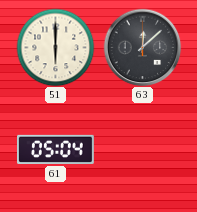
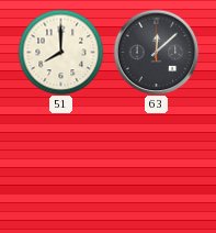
51: 6:00 -> 8:00 (60, 52)
61: 05:04 -> none (56, 149)
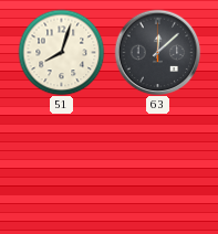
51: 8:00 -> 8:03 (61, 52)
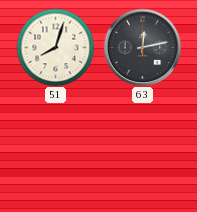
63: 12:08 -> 12:13 (142, 47)
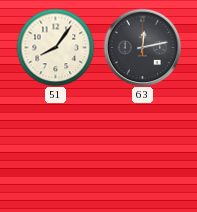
51: 8:03 -> 8:06 (55, 47)
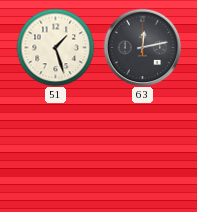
51: 8:06 -> 1:27 (55, 47)
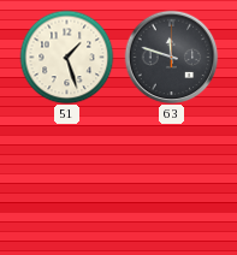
63: 12:13 -> 11:48 (171, 57)
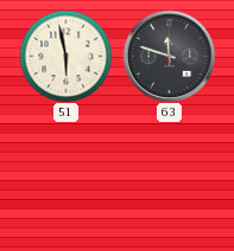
51: 1:27 -> 5:58 (65, 56)
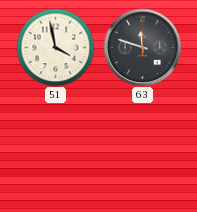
51: 5:58 -> 3:58 (55, 47)
